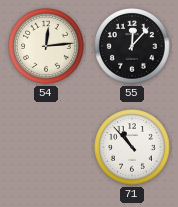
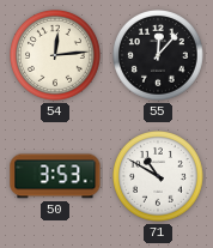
50: none -> 3:53 (55, 176)
71: 10:53 -> 10:50 (159, 177)
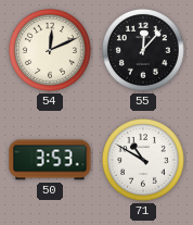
54: 12:14 -> 12:11 (51, 51)
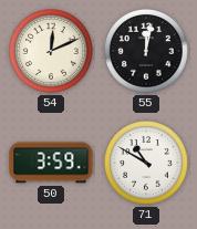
55: 12:07 -> 12:02 (147, 52)
50: 3:53 -> 3:59 (51, 163)
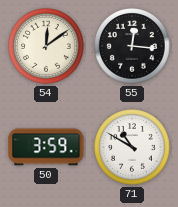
54: 12:11 -> 12:09 (47, 47)
55: 12:02 -> 12:16 (133, 47)
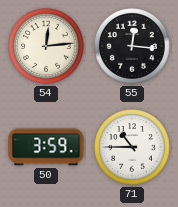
54: 12:09 -> 12:14 (47, 47)
71: 10:50 -> 10:45 (133, 148)
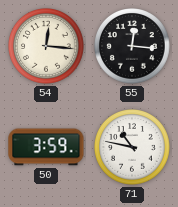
54: 12:14 -> 12:16 (47, 47)
71: 10:45 -> 10:47 (133, 148)
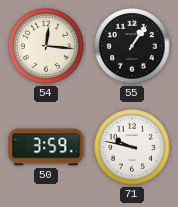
55: 12:16 -> 1:06 (133, 47)
71: 10:47 -> 9:47 (133, 148)
